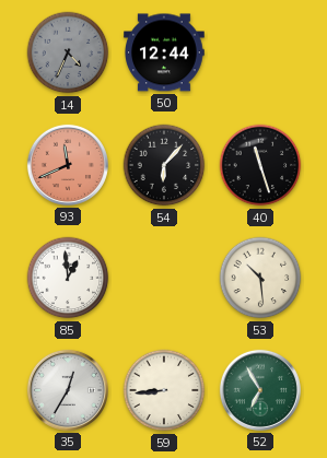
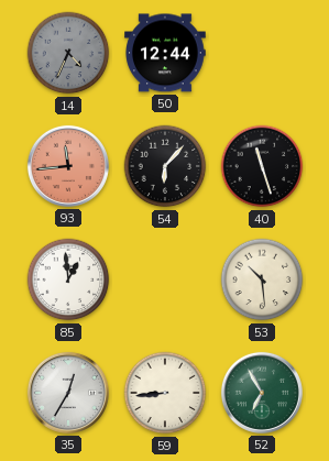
93: 11:41 -> 11:44 (68, 166)
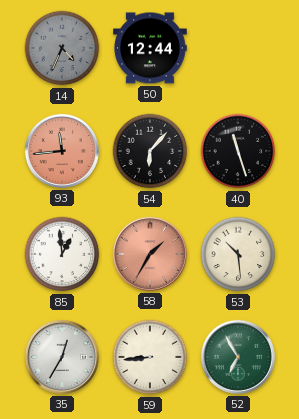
58: none -> 1:35 (150, 254)
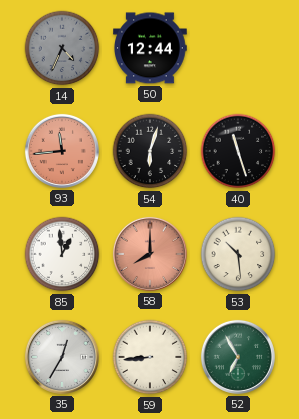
54: 6:07 -> 6:03 (150, 151)
58: 1:35 -> 8:00 (150, 254)
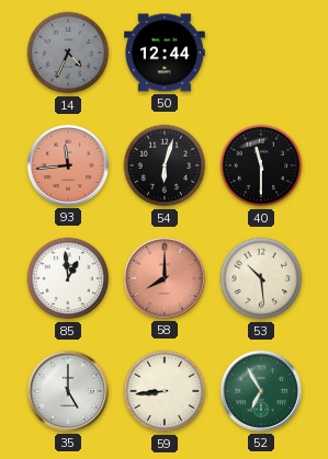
40: 11:27 -> 11:30 (261, 165)
35: 12:35 -> 5:00 (68, 391)
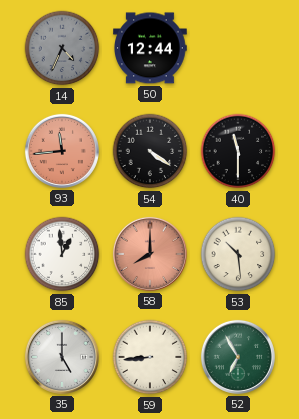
54: 6:03 -> 4:21 (150, 151)
